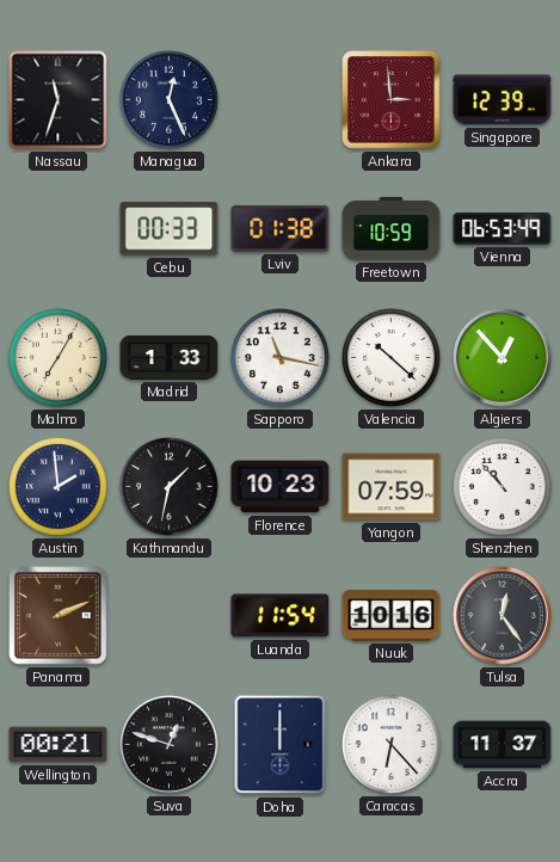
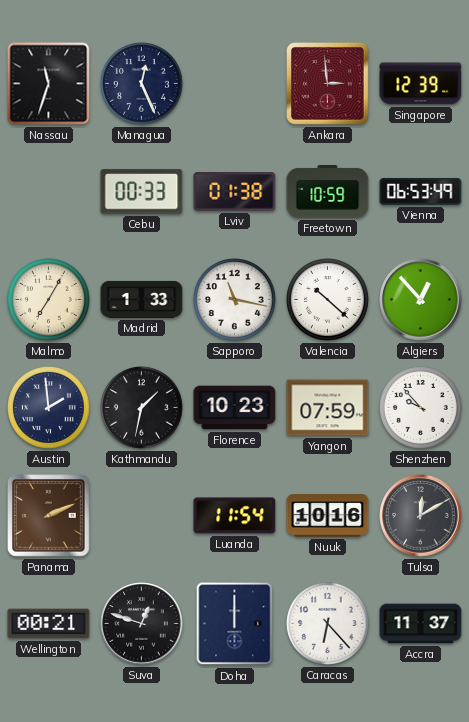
Shenzhen: 10:53 -> 9:53 (421, 408)
Tulsa: 12:24 -> 12:10 (421, 516)
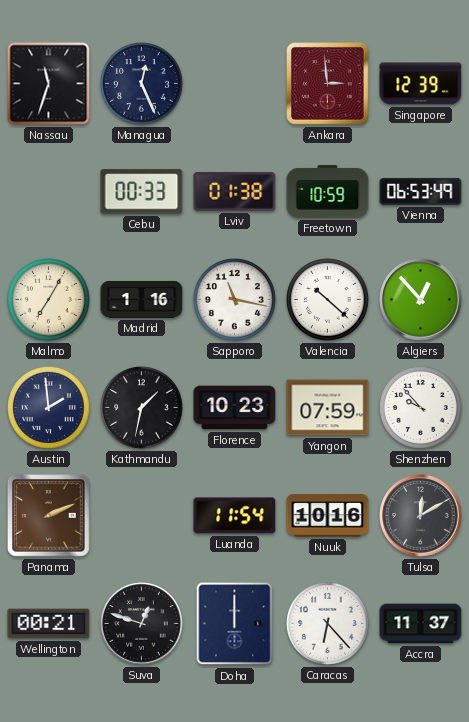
Madrid: 1:33 -> 1:16 (142, 299)
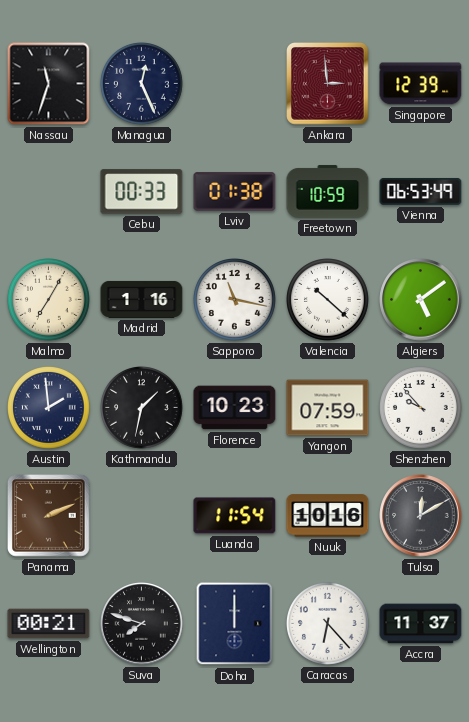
Algiers: 12:53 -> 5:09 (421, 300)
Suva: 12:48 -> 7:48 (142, 624)
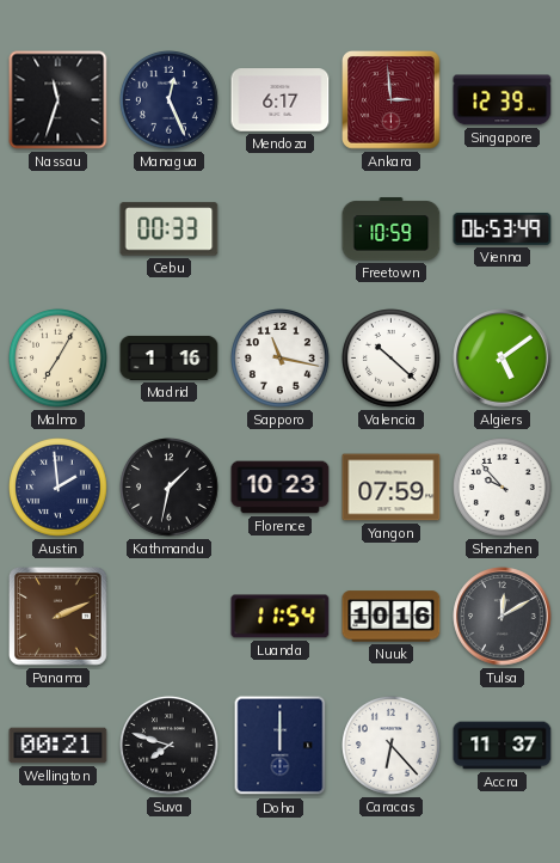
Mendoza: none -> 6:17 (281, 100)
Lviv: 01:38 -> none (235, 192)
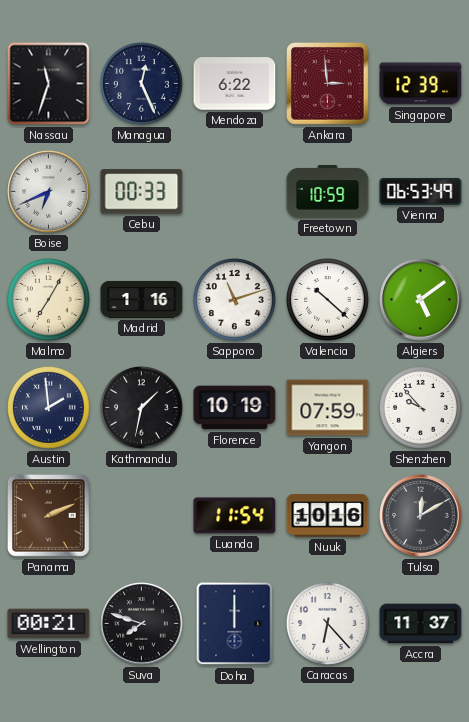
Mendoza: 6:17 -> 6:22 (235, 84)
Boise: none -> 6:41 (49, 192)
Sapporo: 11:17 -> 11:12 (235, 300)
Florence: 10:23 -> 10:19 (235, 408)
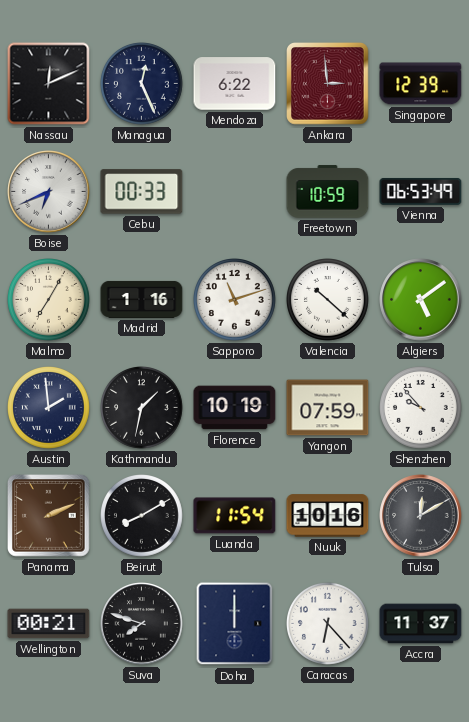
Nassau: 11:33 -> 12:11 (49, 84)
Beirut: none -> 8:10 (142, 516)
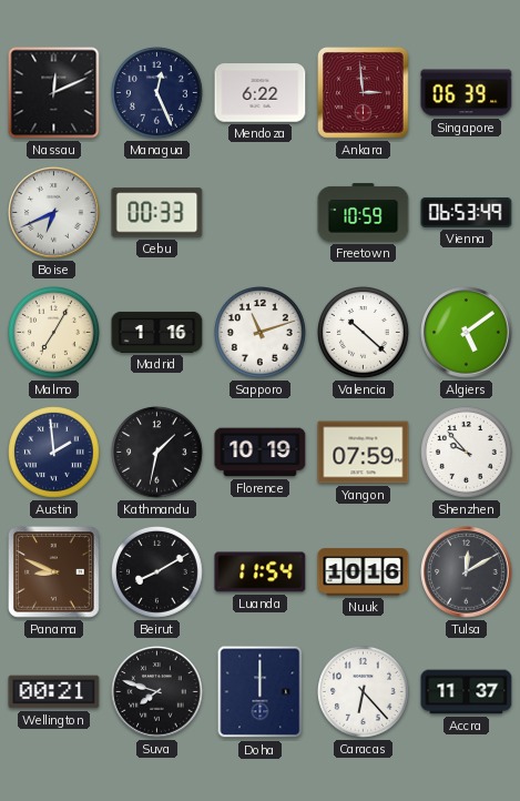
Singapore: 12:39 -> 06:39 (467, 93)
Panama: 2:11 -> 8:49 (54, 572)
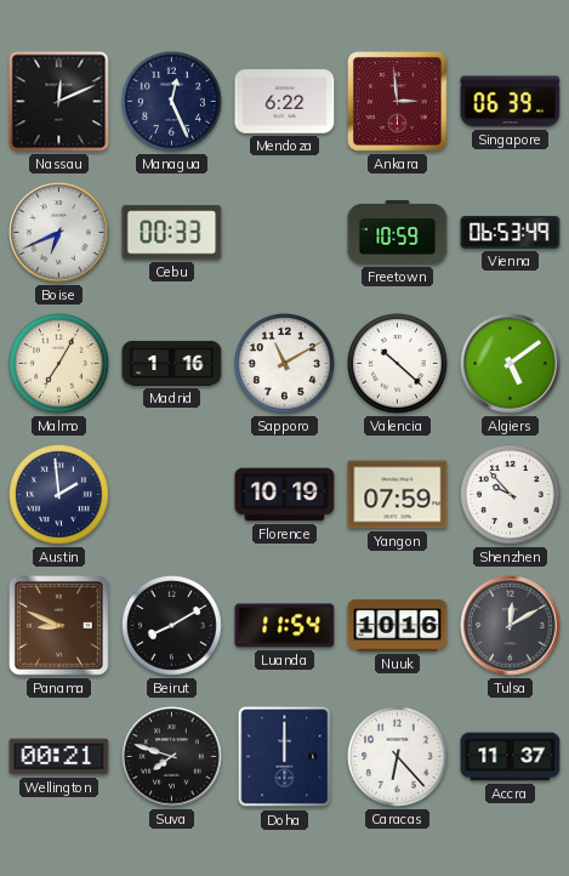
Sapporo: 11:12 -> 11:10 (285, 364)
Kathmandu: 1:32 -> none (157, 453)
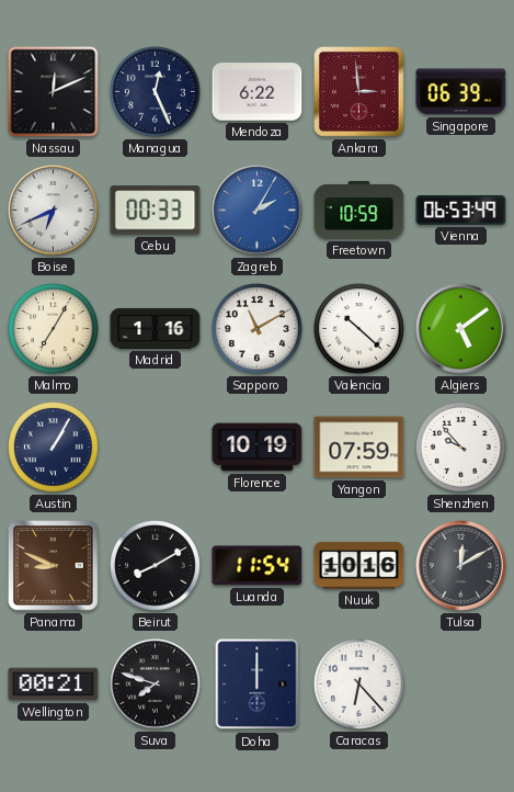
Zagreb: none -> 2:05 (258, 211)
Austin: 1:59 -> 1:05 (54, 448)
Accra: 11:37 -> none (511, 757)
